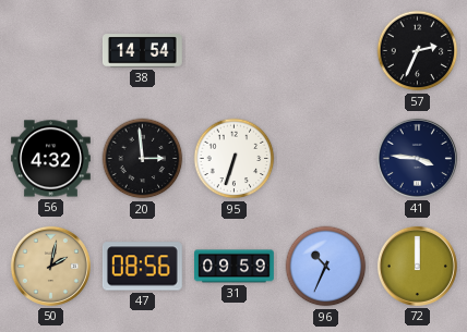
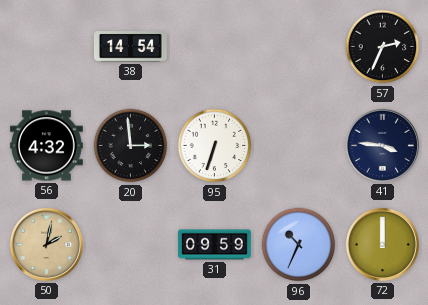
47: 08:56 -> none (142, 267)
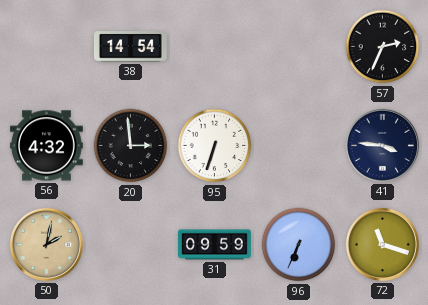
96: 10:34 -> 6:34 (299, 245)
72: 12:00 -> 11:18 (382, 244)
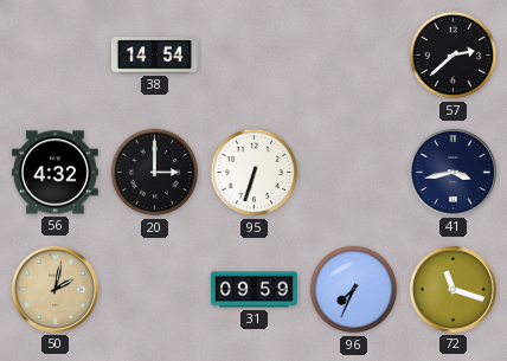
57: 2:34 -> 2:38 (454, 56)
20: 2:59 -> 3:00 (155, 173)
41: 3:46 -> 3:43 (453, 172)
96: 6:34 -> 7:34 (354, 290)
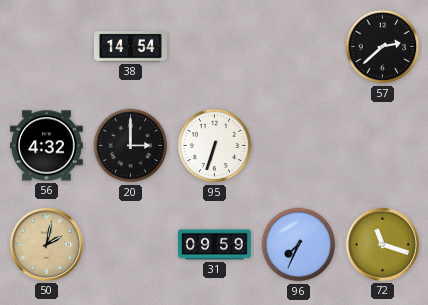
41: 3:43 -> none (453, 172)
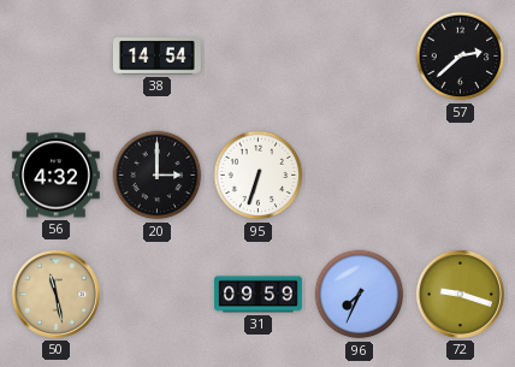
50: 2:02 -> 11:28 (55, 294)
72: 11:18 -> 9:18 (460, 294)
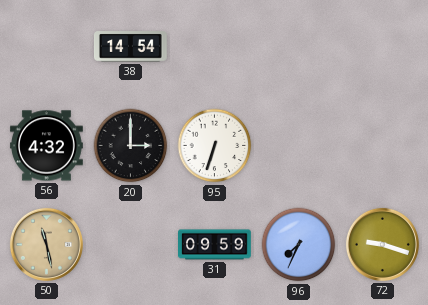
57: 2:38 -> none (461, 57)
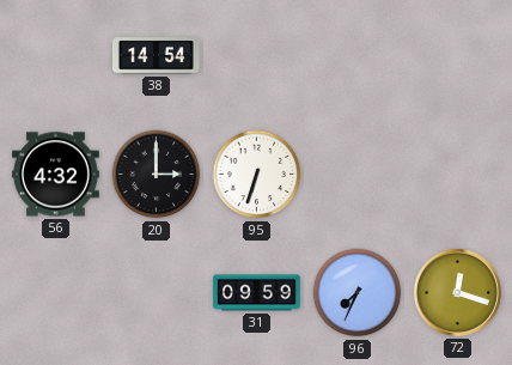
50: 11:28 -> none (46, 244)
72: 9:18 -> 12:18 (457, 292)
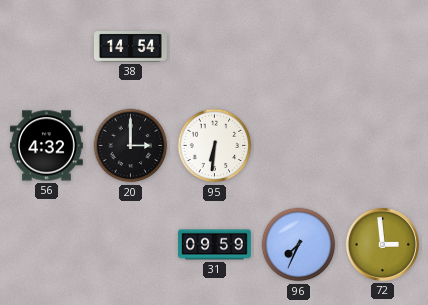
95: 6:33 -> 6:31 (215, 146)
72: 12:18 -> 2:59 (382, 244)
